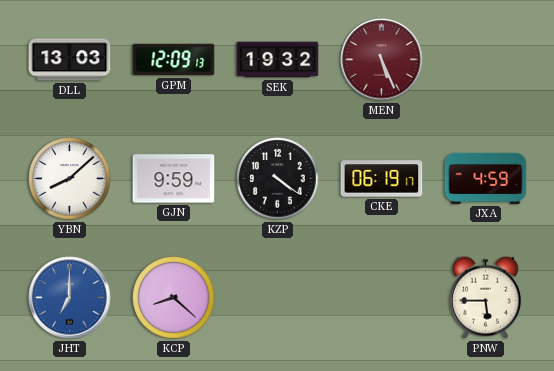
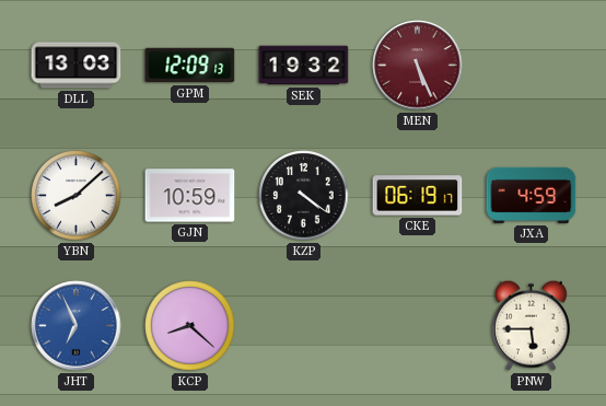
GJN: 9:59 -> 10:59 (190, 196)
JHT: 7:00 -> 6:56 (77, 326)
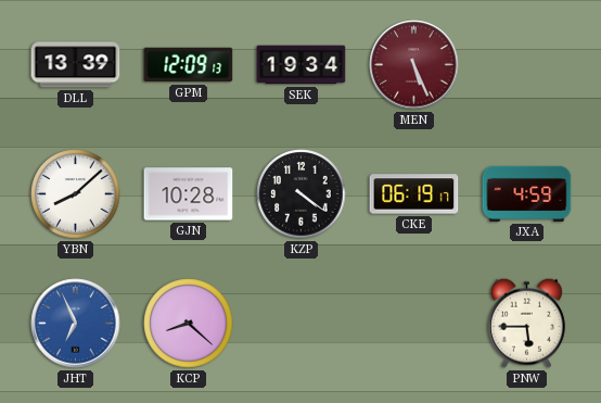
DLL: 13:03 -> 13:39 (76, 65)
SEK: 19:32 -> 19:34 (302, 65)
GJN: 10:59 -> 10:28 (189, 194)
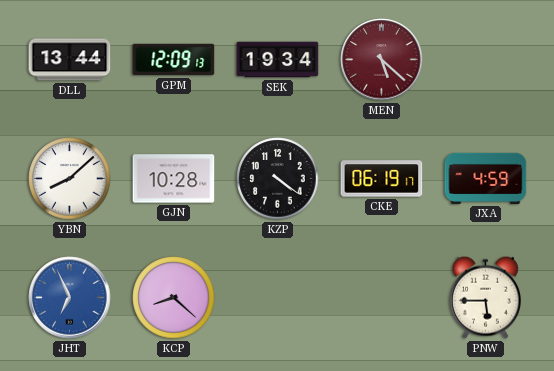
DLL: 13:39 -> 13:44 (70, 60)
MEN: 5:26 -> 5:22 (382, 60)
